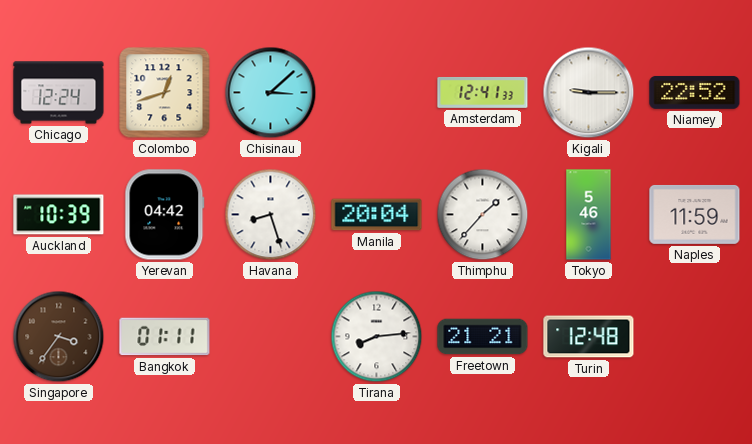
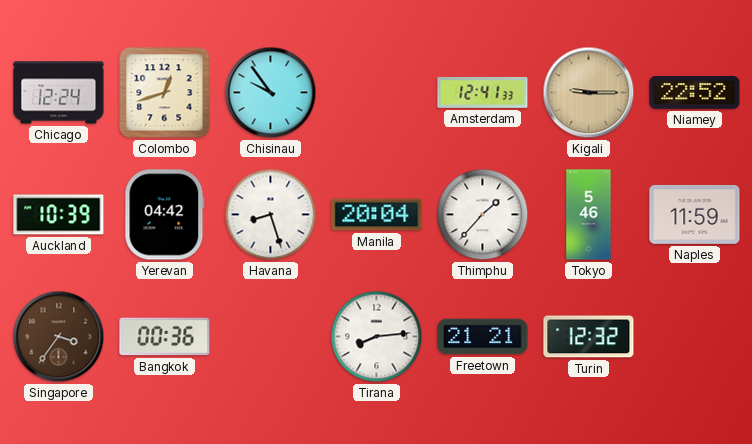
Chisinau: 3:08 -> 9:54 (271, 93)
Kigali dial: white -> champagne (589, 93)
Bangkok: 01:11 -> 00:36 (165, 337)
Turin: 12:48 -> 12:32 (589, 337)
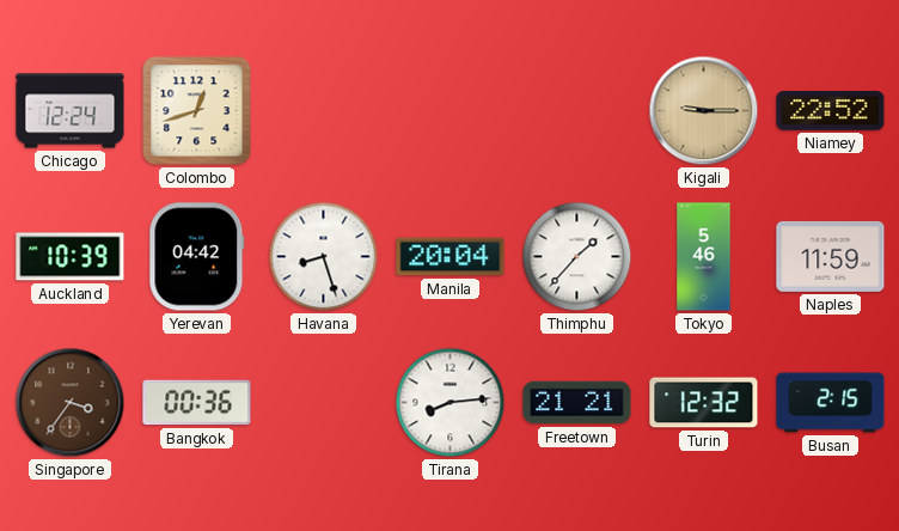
Chisinau: 9:54 -> none (271, 93)
Amsterdam: 12:41 -> none (483, 92)
Busan: none -> 2:15 (831, 403)
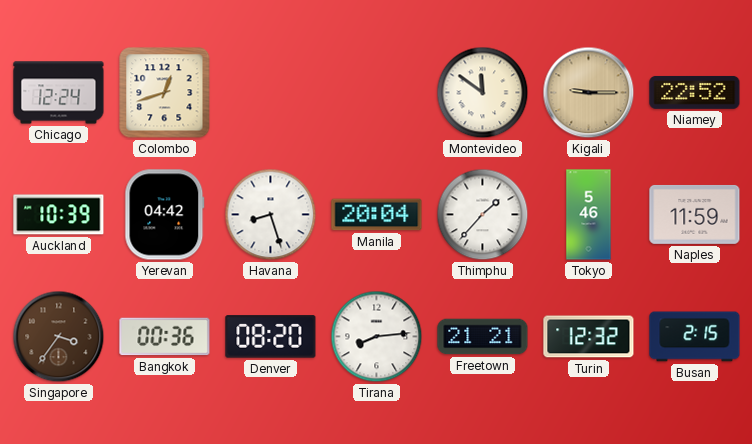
Montevideo: none -> 11:51 (483, 93)
Denver: none -> 08:20 (271, 337)
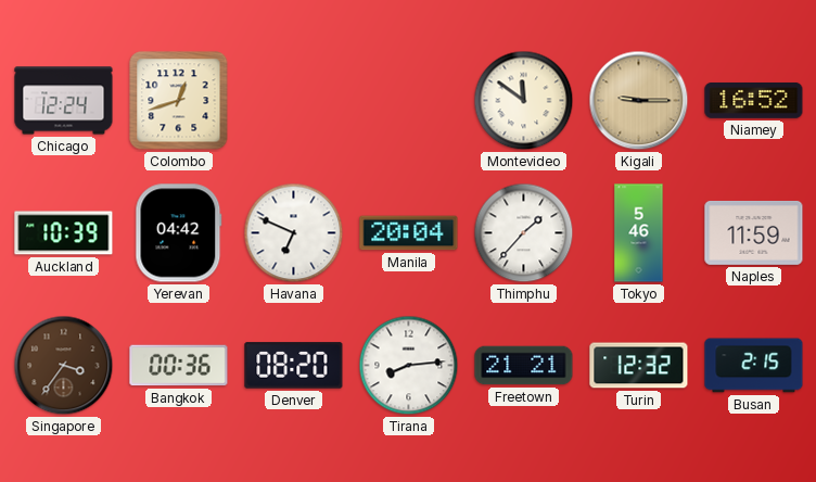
Niamey: 22:52 -> 16:52 (754, 100)
Havana: 8:27 -> 6:49 (294, 233)
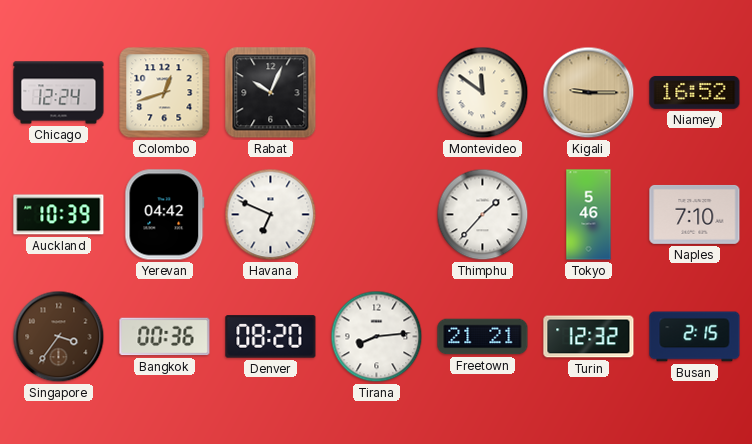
Rabat: none -> 10:04 (271, 93)
Manila: 20:04 -> none (409, 233)
Naples: 11:59 -> 7:10 (695, 214)
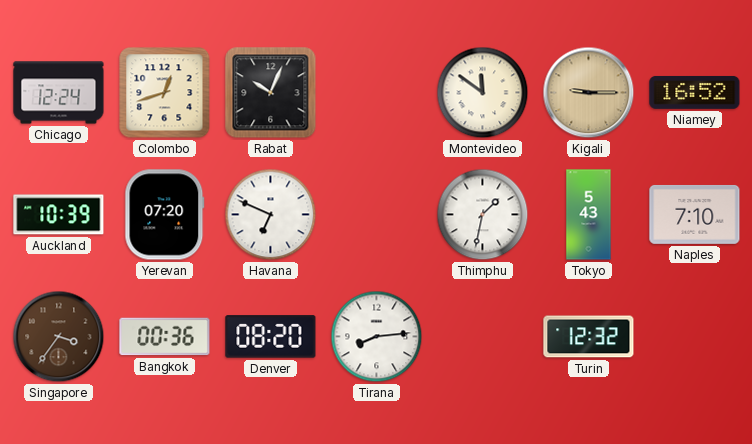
Yerevan: 04:42 -> 07:20 (165, 215)
Thimphu: 1:37 -> 1:32 (483, 215)
Tokyo: 5:46 -> 5:43 (589, 215)
Freetown: 21:21 -> none (483, 337)
Busan: 2:15 -> none (695, 337)
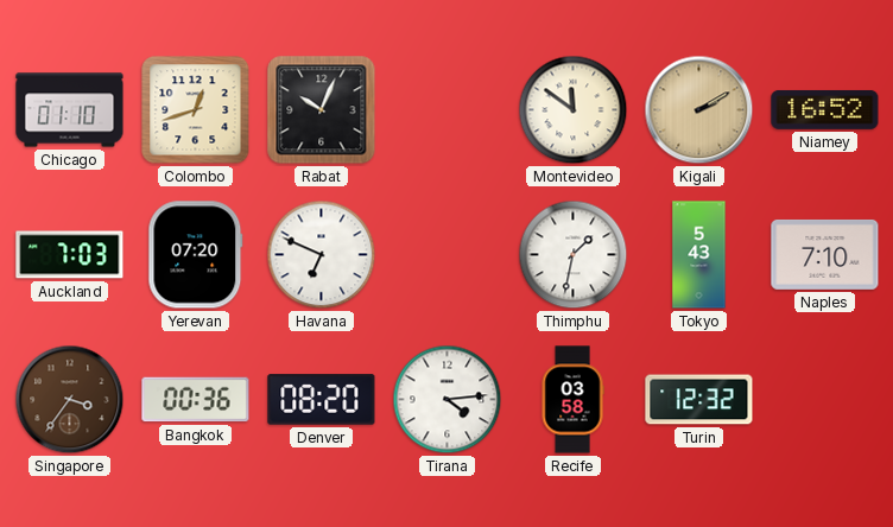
Chicago: 12:24 -> 01:10 (70, 110)
Kigali: 9:15 -> 2:10 (699, 110)
Auckland: 10:39 -> 7:03 (70, 255)
Tirana: 8:14 -> 4:14 (448, 400)
Recife: none -> 03:58 (572, 400)
